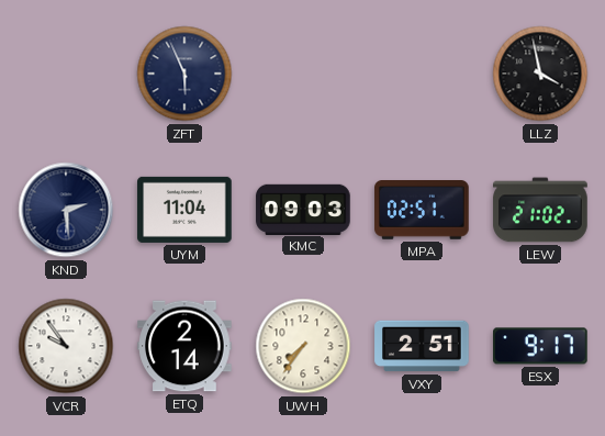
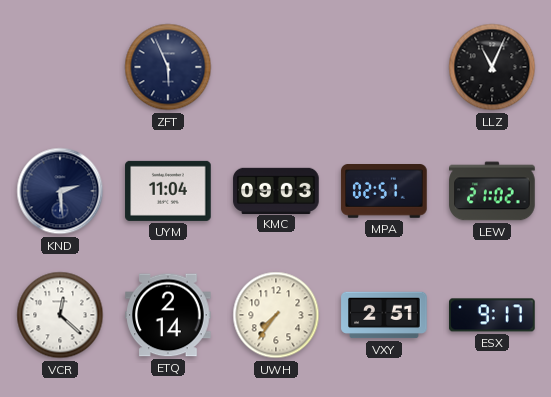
LLZ: 3:58 -> 11:04 (492, 67)
VCR: 9:54 -> 12:22 (60, 315)
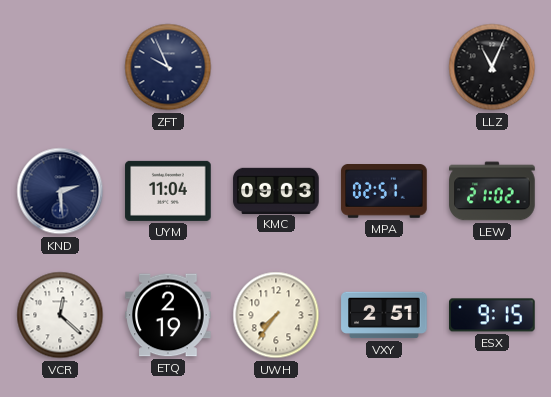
ZFT: 5:56 -> 9:56 (168, 67)
ETQ: 2:14 -> 2:19 (168, 315)
ESX: 9:17 -> 9:15 (492, 315)
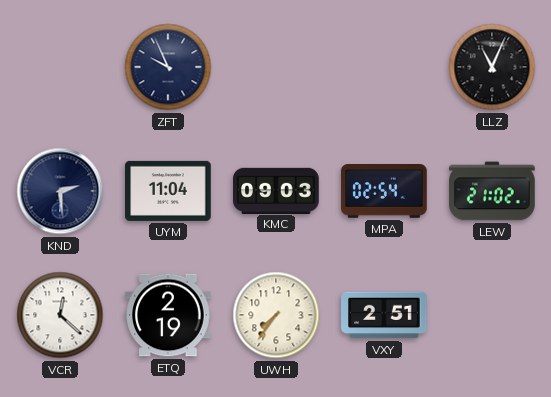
MPA: 02:51 -> 02:54 (384, 192)
ESX: 9:15 -> none (492, 315)
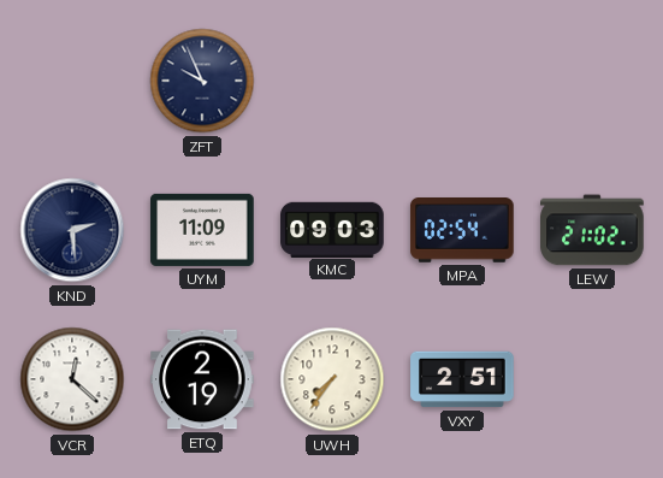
LLZ: 11:04 -> none (492, 67)
UYM: 11:04 -> 11:09 (202, 230)
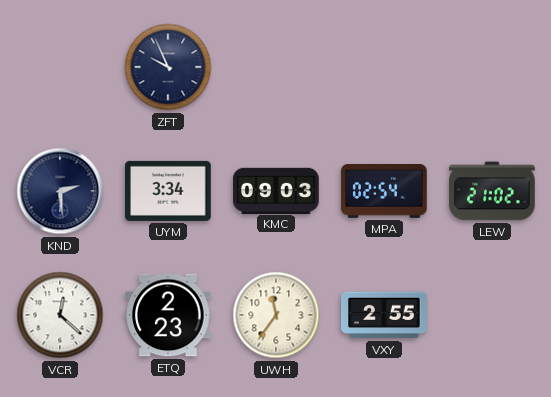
UYM: 11:09 -> 3:34 (168, 191)
ETQ: 2:19 -> 2:23 (168, 315)
UWH: 7:36 -> 11:36 (276, 315)
VXY: 2:51 -> 2:55 (384, 315)
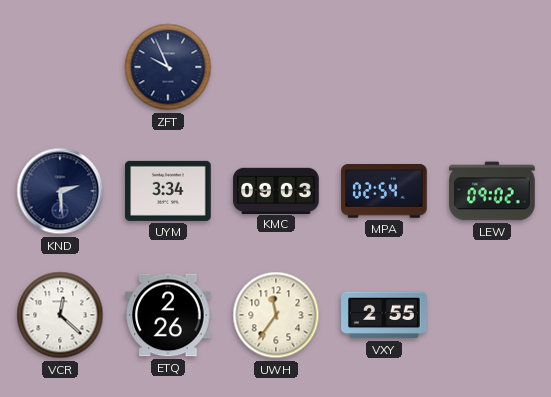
LEW: 21:02 -> 09:02 (492, 191)
ETQ: 2:23 -> 2:26 (168, 315)
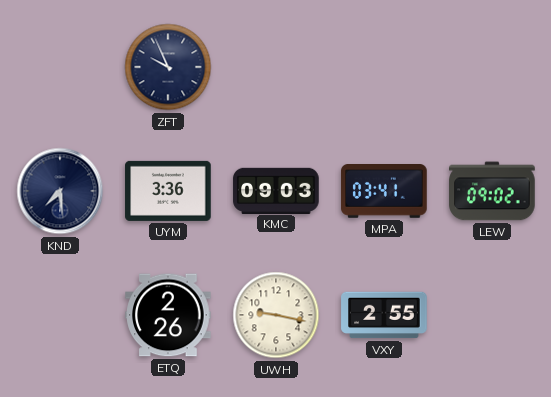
KND: 2:29 -> 7:29 (60, 191)
UYM: 3:34 -> 3:36 (168, 191)
MPA: 02:54 -> 03:41 (384, 192)
VCR: 12:22 -> none (60, 315)
UWH: 11:36 -> 9:17 (276, 315)
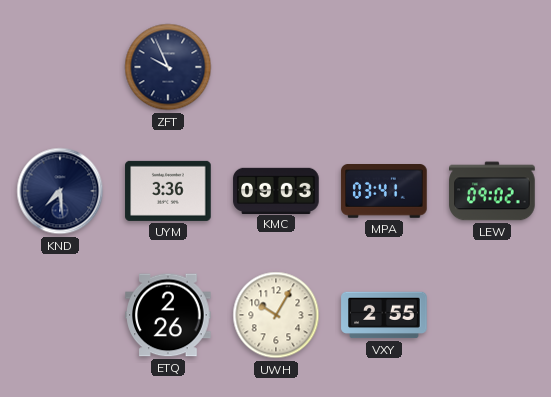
UWH: 9:17 -> 10:05 (276, 315)
